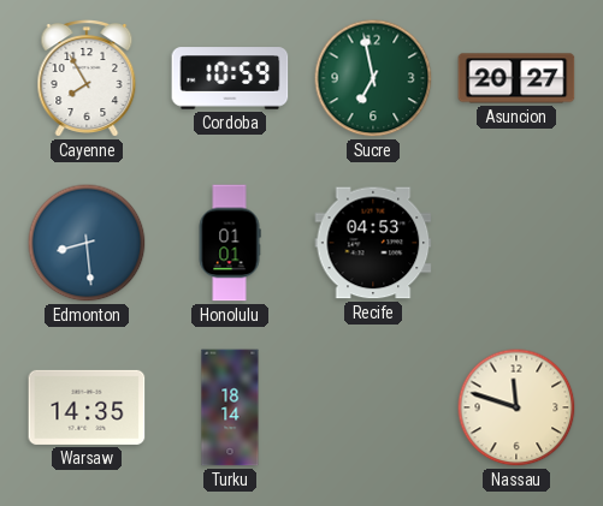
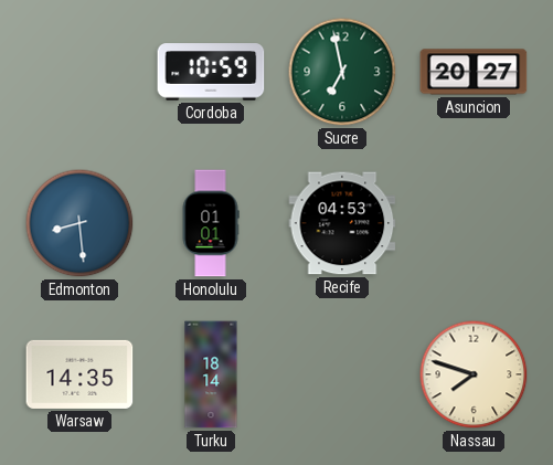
Cayenne: 7:55 -> none (87, 79)
Nassau: 11:48 -> 7:48 (474, 374)
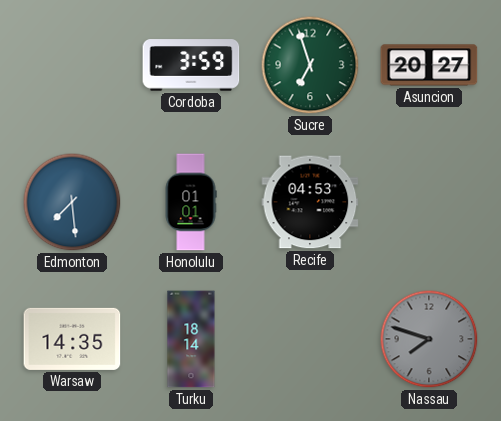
Cordoba: 10:59 -> 3:59 (191, 65)
Sucre: 6:58 -> 6:57 (310, 65)
Edmonton: 8:29 -> 7:29 (72, 202)
Nassau dial: cream -> grey (429, 339)
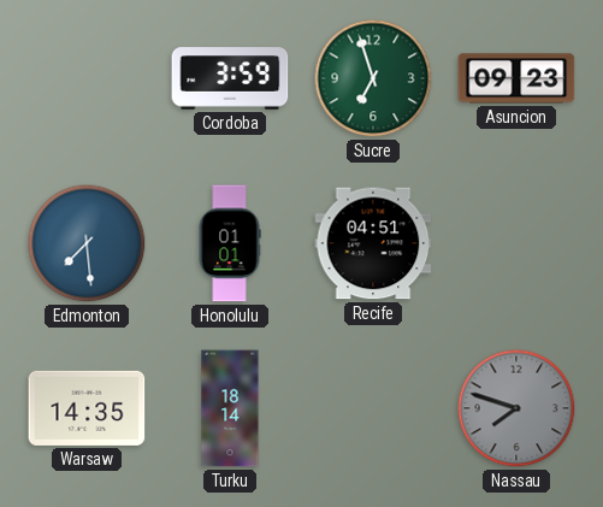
Asuncion: 20:27 -> 09:23 (516, 78)
Recife: 04:53 -> 04:51 (373, 243)
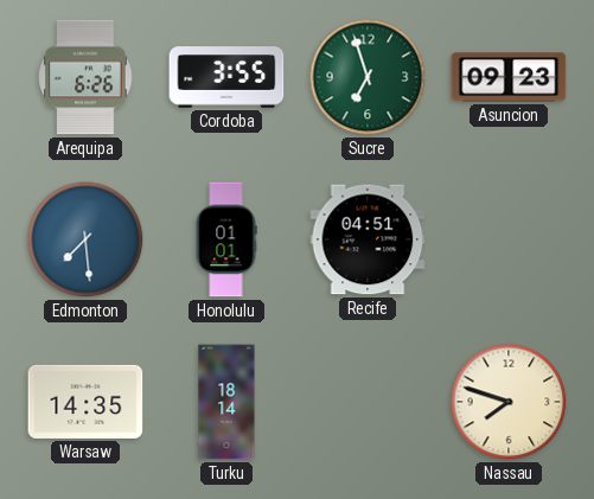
Arequipa: none -> 6:26 (85, 77)
Cordoba: 3:59 -> 3:55 (226, 77)
Nassau dial: grey -> cream (509, 402)
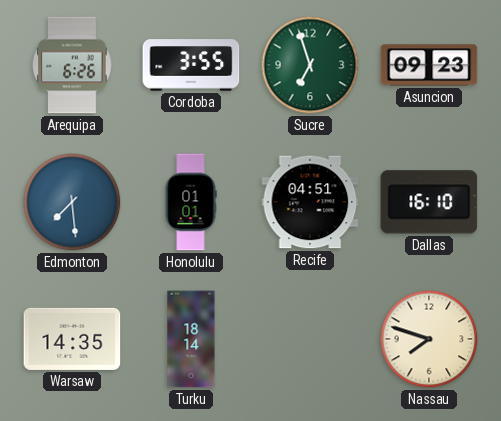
Dallas: none -> 16:10 (429, 202)
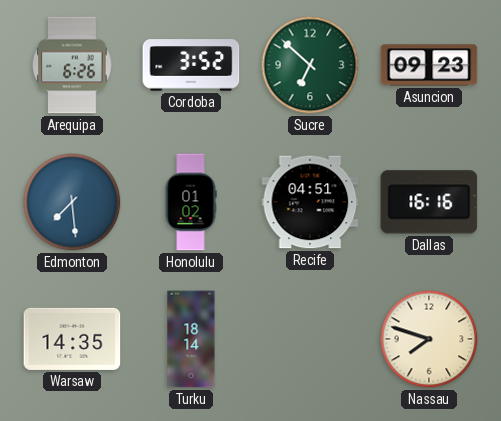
Cordoba: 3:55 -> 3:52 (191, 65)
Sucre: 6:57 -> 6:52 (310, 65)
Honolulu: 01:01 -> 01:02 (191, 202)
Dallas: 16:10 -> 16:16 (429, 202)
